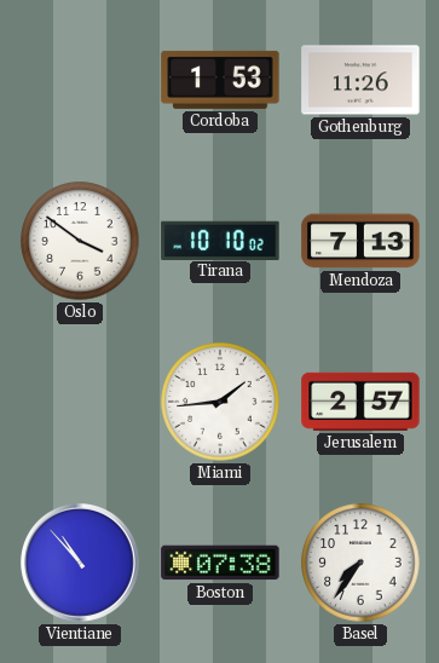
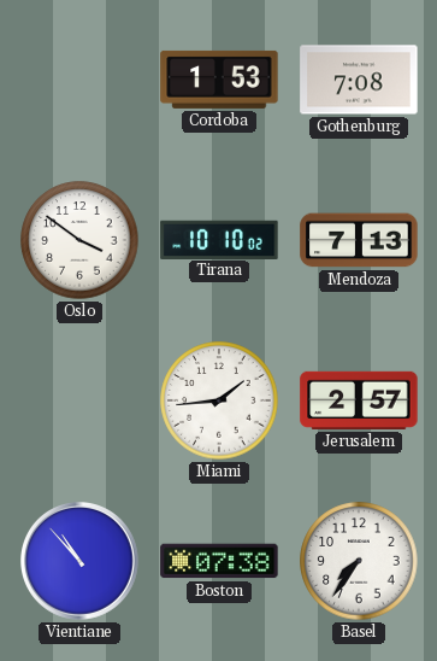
Gothenburg: 11:26 -> 7:08 (359, 80)
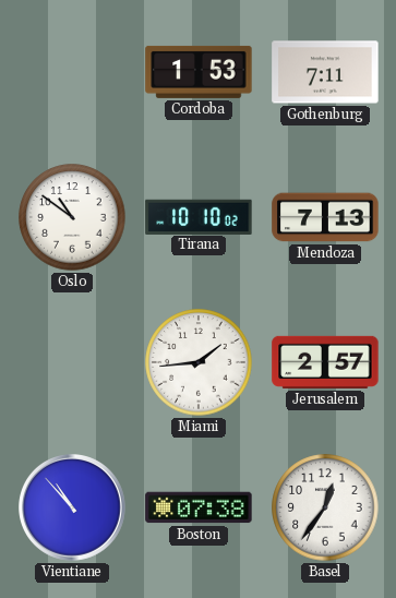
Gothenburg: 7:08 -> 7:11 (325, 72)
Oslo: 3:51 -> 10:51 (72, 217)
Basel: 7:36 -> 12:36 (325, 507)
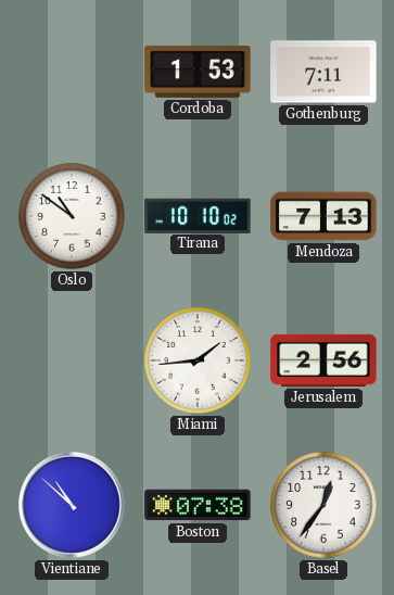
Jerusalem: 2:57 -> 2:56 (323, 360)
Vientiane: 10:53 -> 10:52 (73, 506)
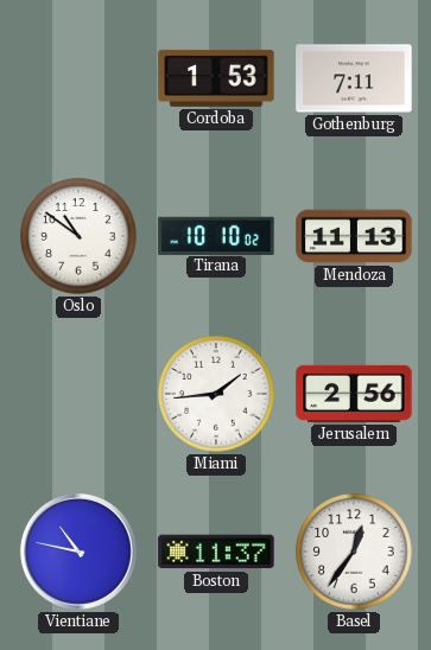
Mendoza: 7:13 -> 11:13 (354, 236)
Vientiane: 10:52 -> 10:47 (80, 553)
Boston: 07:38 -> 11:37 (216, 552)
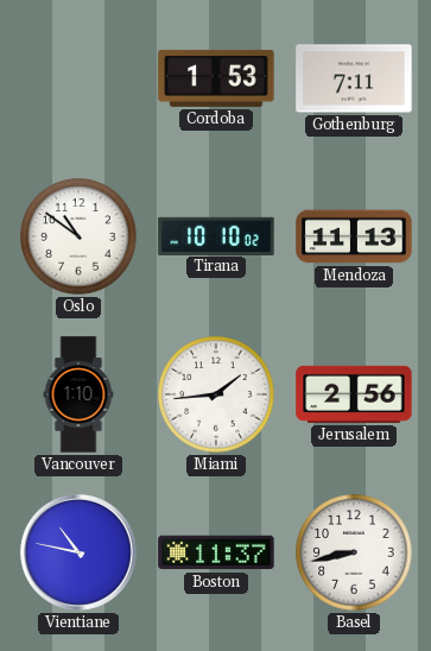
Vancouver: none -> 1:10 (78, 394)
Basel: 12:36 -> 8:43 (354, 552)
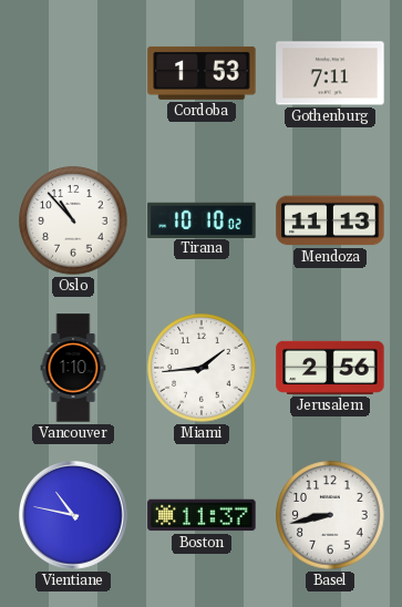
Oslo: 10:51 -> 10:53 (73, 220)
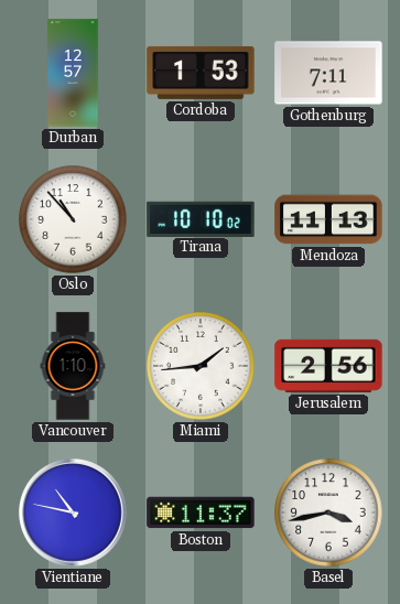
Durban: none -> 12:57 (73, 73)
Basel: 8:43 -> 3:43 (328, 513)
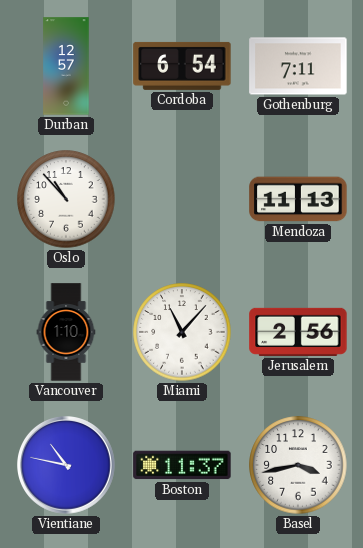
Cordoba: 1:53 -> 6:54 (182, 66)
Tirana: 10:10 -> none (201, 218)
Miami: 1:44 -> 11:07 (182, 332)
